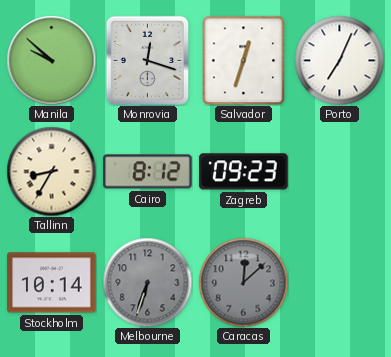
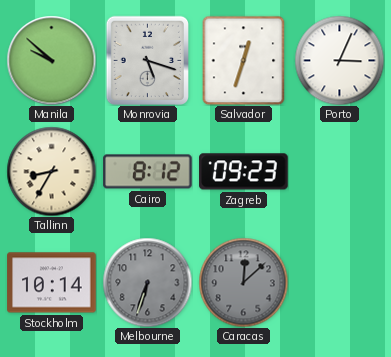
Monrovia: 12:18 -> 5:18 (147, 60)
Porto: 7:04 -> 3:04 (339, 60)
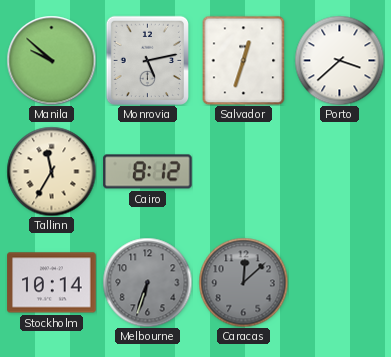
Monrovia: 5:18 -> 5:13 (147, 60)
Porto: 3:04 -> 3:38 (339, 60)
Tallinn: 8:35 -> 11:35 (51, 171)
Zagreb: 09:23 -> none (244, 172)
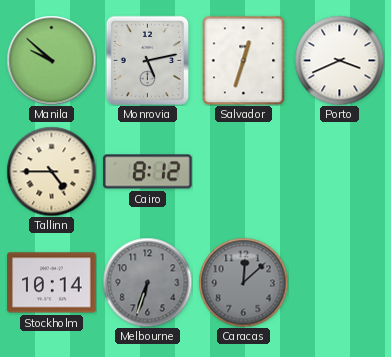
Porto: 3:38 -> 3:41 (339, 60)
Tallinn: 11:35 -> 4:45 (51, 171)
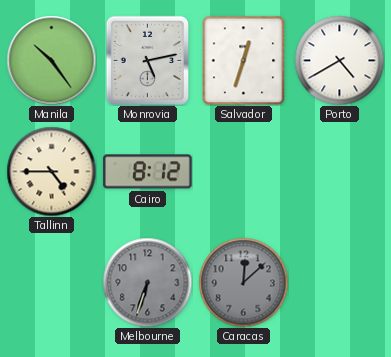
Manila: 9:52 -> 10:24 (51, 60)
Porto: 3:41 -> 4:40 (339, 60)
Stockholm: 10:14 -> none (52, 283)
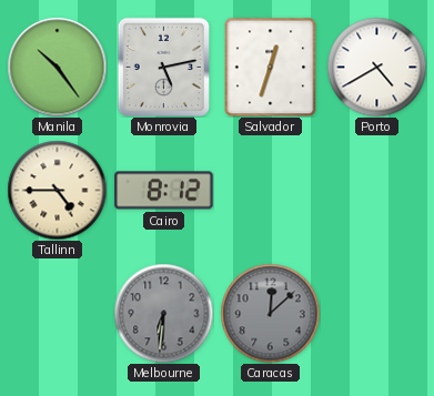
Melbourne: 6:33 -> 6:31 (163, 313)
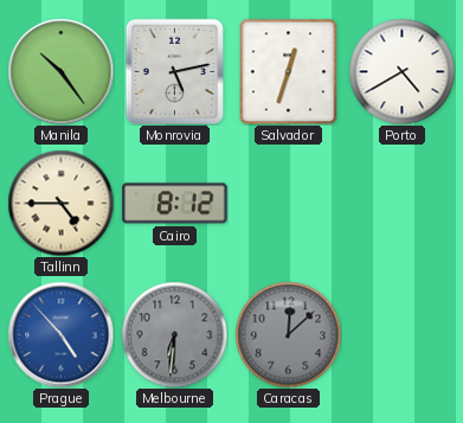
Prague: none -> 4:53 (60, 334)
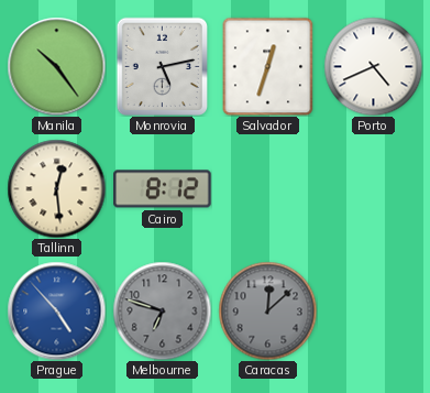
Porto: 4:40 -> 4:41 (373, 66)
Tallinn: 4:45 -> 12:29 (56, 188)
Melbourne: 6:31 -> 6:48 (162, 310)
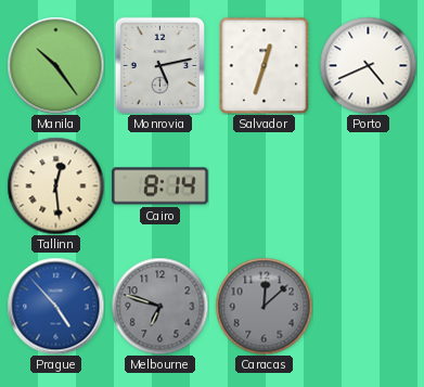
Cairo: 8:12 -> 8:14 (160, 186)
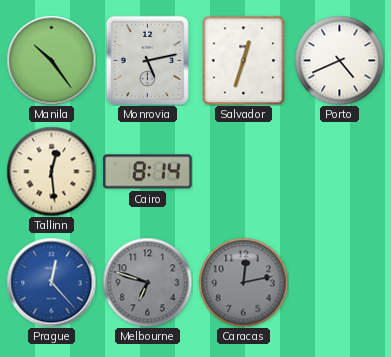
Prague: 4:53 -> 12:23 (51, 282)
Caracas: 12:08 -> 12:13 (243, 282)
